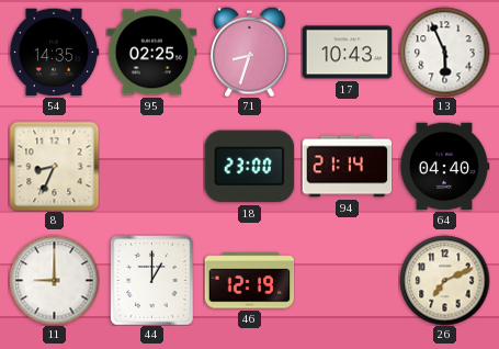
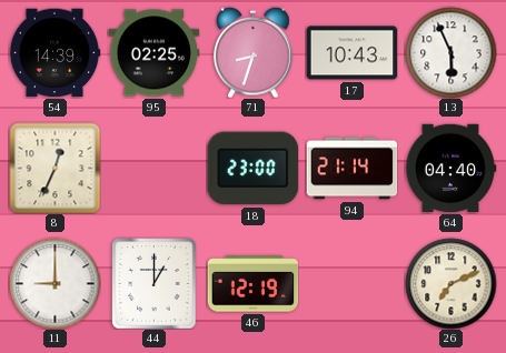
54: 14:35 -> 14:39 (54, 53)
8: 8:34 -> 12:34 (54, 168)
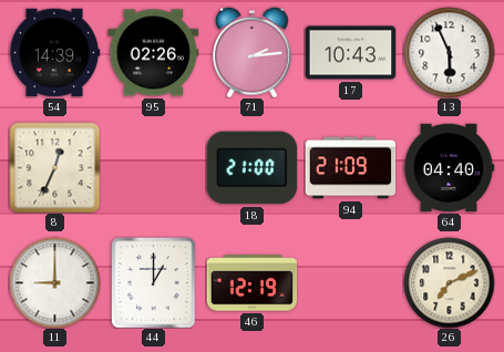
95: 02:25 -> 02:26 (153, 53)
71: 8:33 -> 2:14 (253, 52)
18: 23:00 -> 21:00 (251, 168)
94: 21:14 -> 21:09 (350, 168)
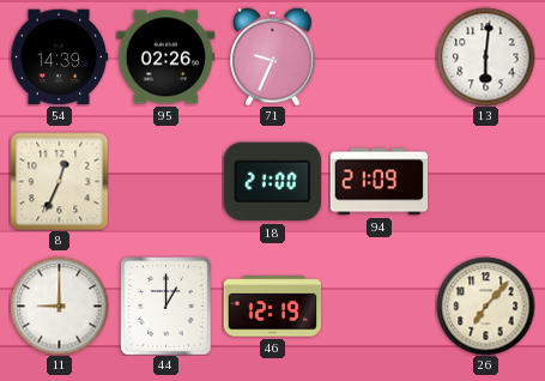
71: 2:14 -> 9:34 (273, 56)
17: 10:43 -> none (350, 53)
13: 5:56 -> 6:01 (485, 56)
64: 04:40 -> none (449, 168)
26: 7:11 -> 7:07 (485, 306)
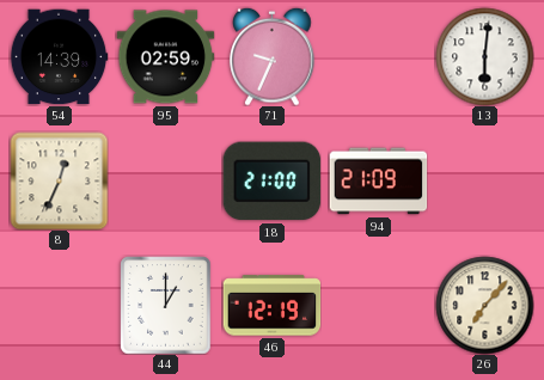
95: 02:26 -> 02:59 (165, 57)
11: 9:00 -> none (59, 306)
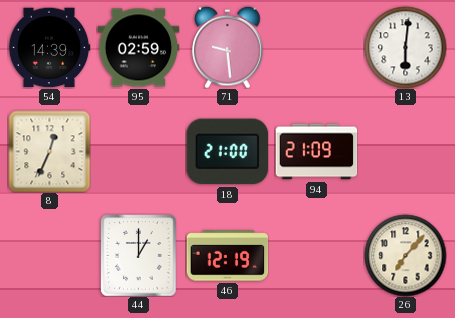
71: 9:34 -> 9:29 (228, 47)
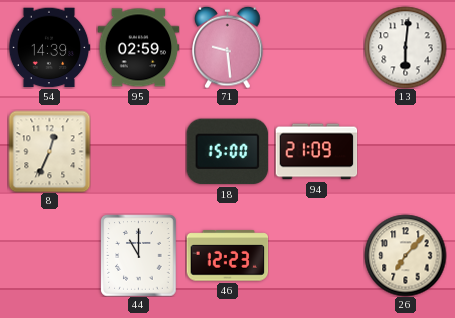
18: 21:00 -> 15:00 (227, 152)
44: 1:00 -> 11:00 (139, 255)
46: 12:19 -> 12:23 (227, 256)
